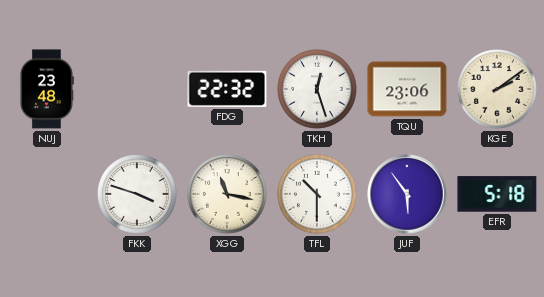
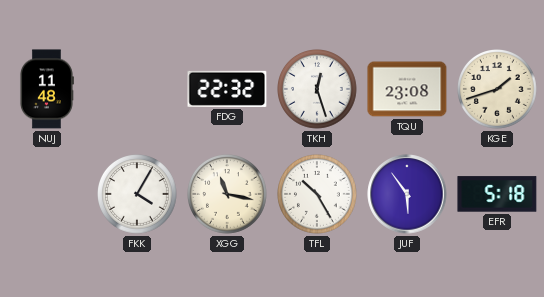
NUJ: 23:48 -> 11:48 (46, 89)
TQU: 23:06 -> 23:08 (407, 89)
KGE: 2:09 -> 1:42 (498, 90)
FKK: 3:48 -> 4:05 (138, 195)
TFL: 10:30 -> 10:25 (318, 195)
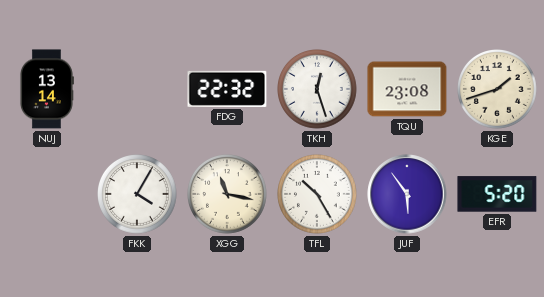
NUJ: 11:48 -> 13:14 (46, 89)
EFR: 5:18 -> 5:20 (497, 194)
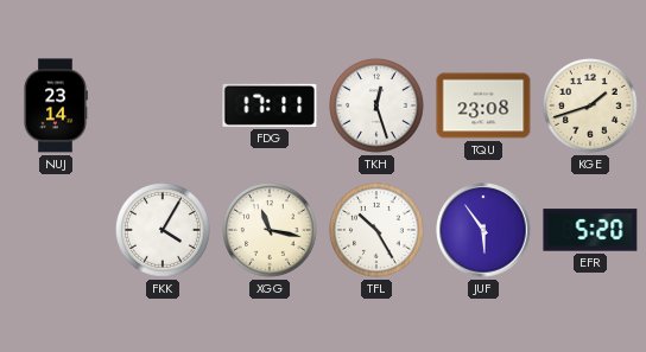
NUJ: 13:14 -> 23:14 (55, 105)
FDG: 22:32 -> 17:11 (270, 105)
